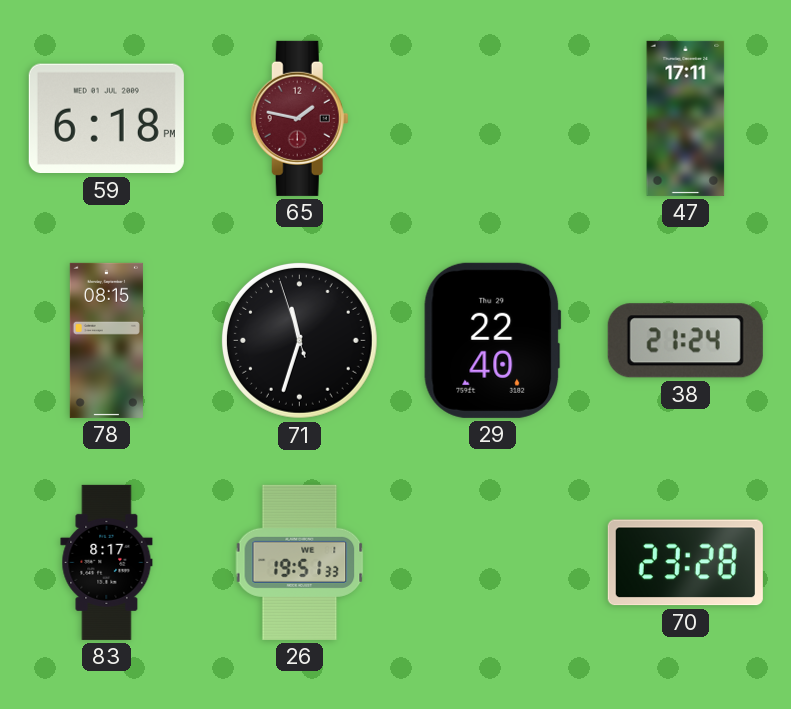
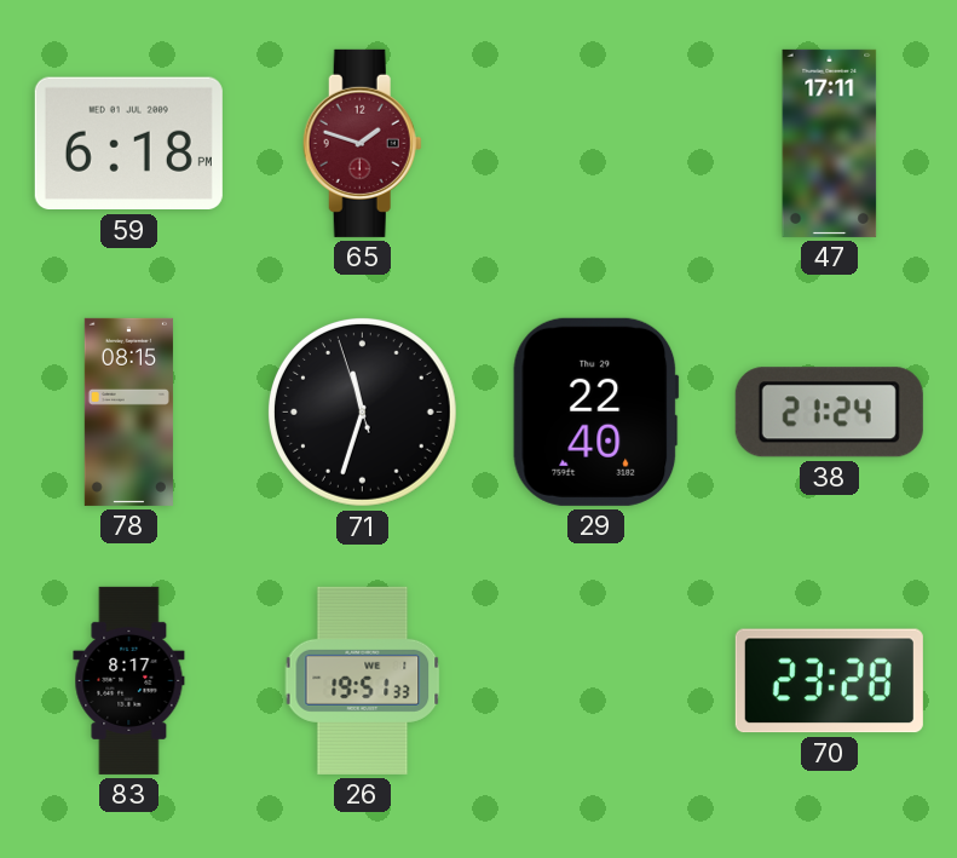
65: 1:47 -> 1:48 (362, 143)
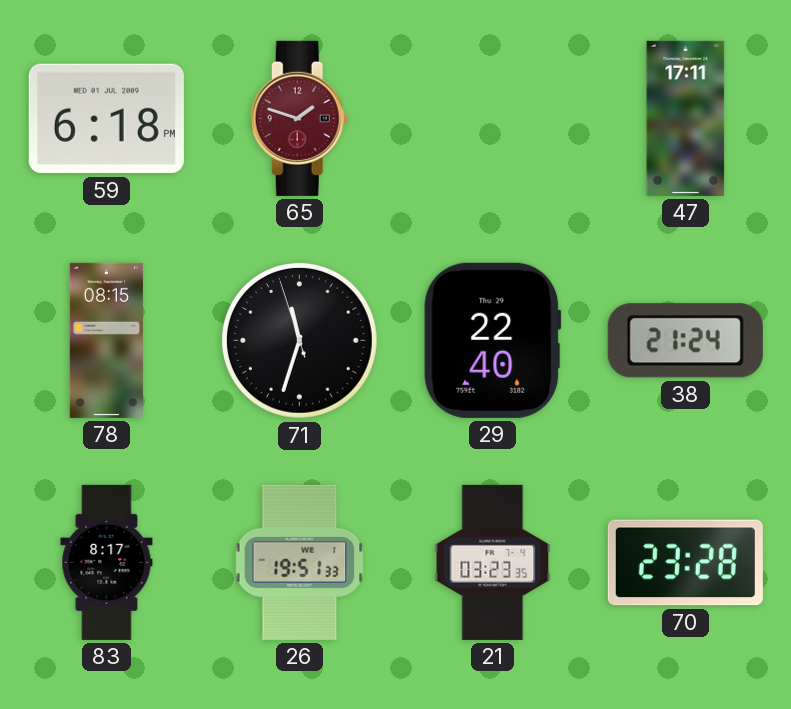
21: none -> 03:23 (493, 562)
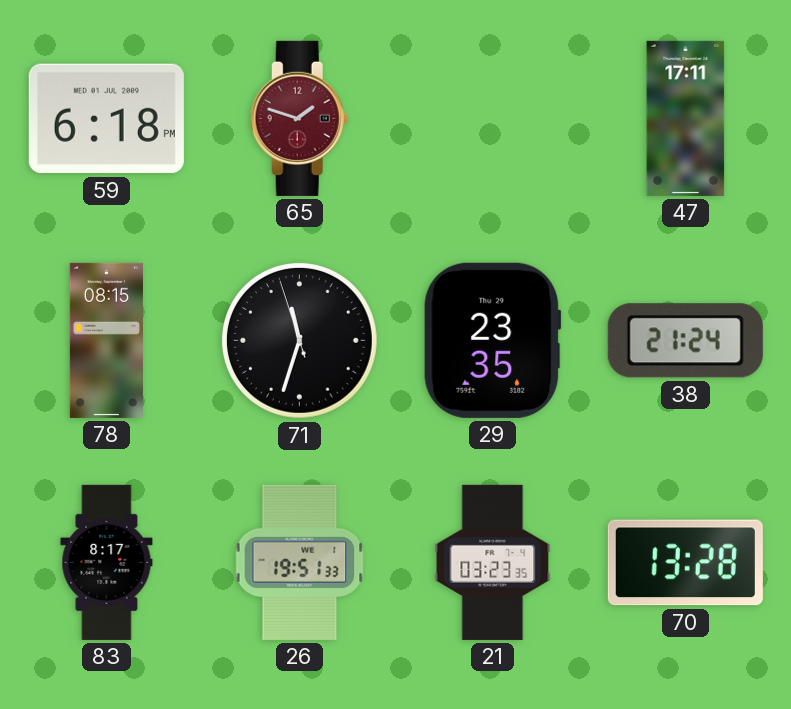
29: 22:40 -> 23:35 (493, 340)
70: 23:28 -> 13:28 (685, 563)
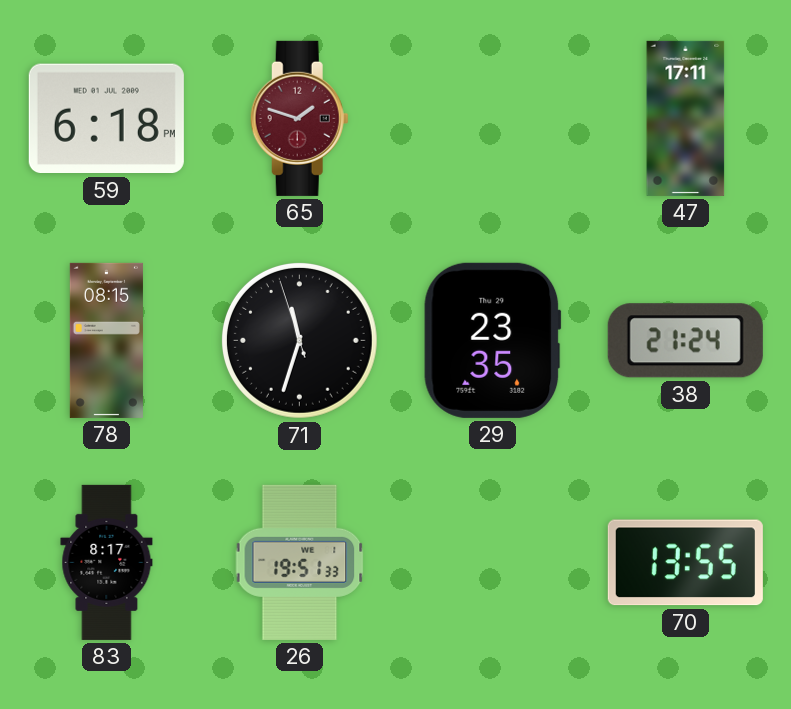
21: 03:23 -> none (493, 562)
70: 13:28 -> 13:55 (685, 563)
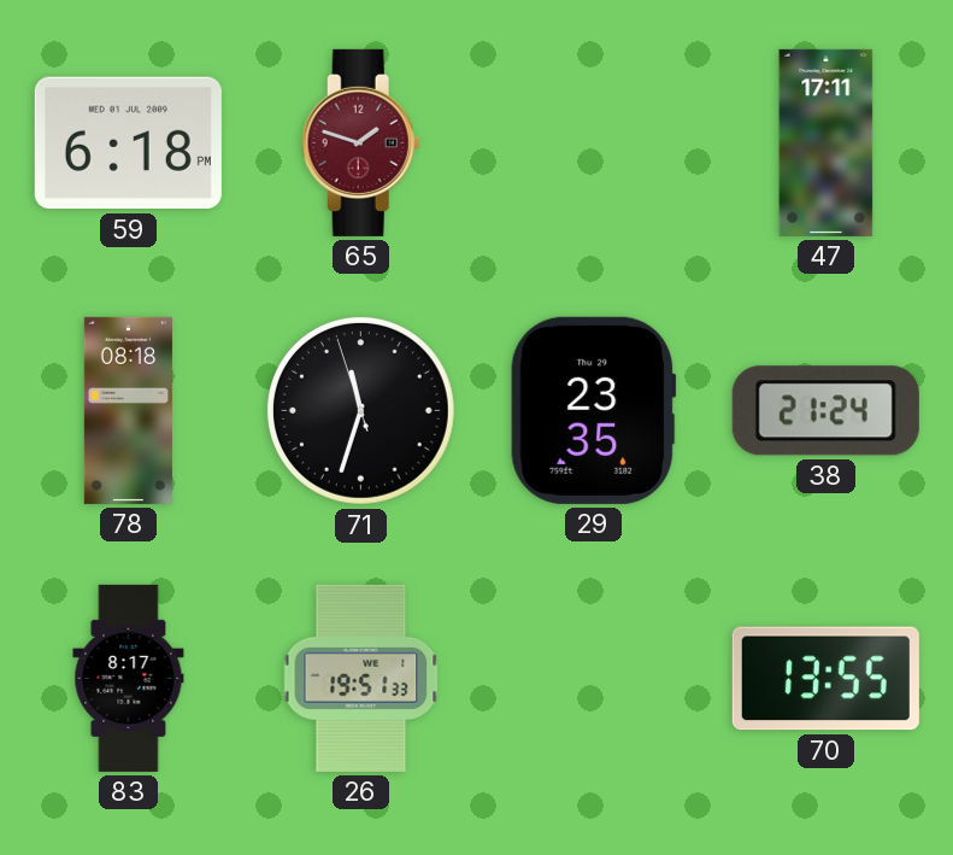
78: 08:15 -> 08:18 (128, 410)
